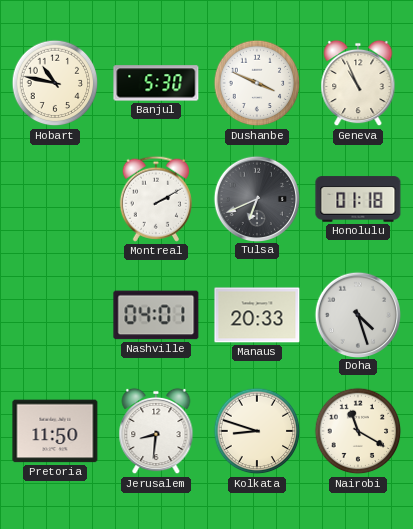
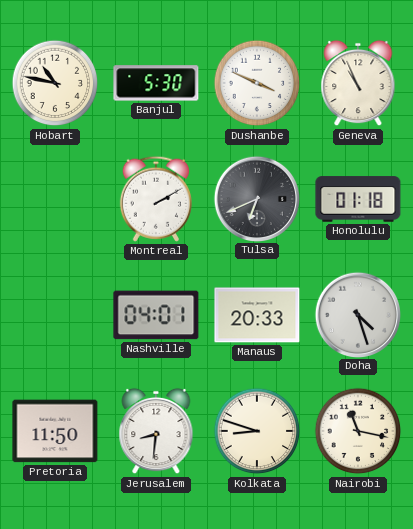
Nairobi: 11:20 -> 11:17 (358, 431)
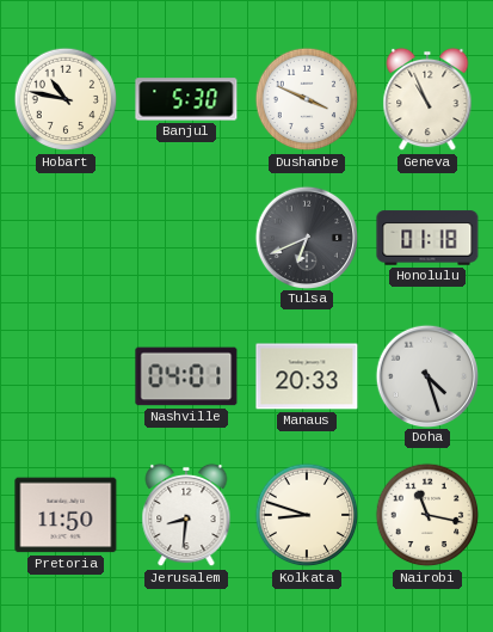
Montreal: 2:10 -> none (156, 199)
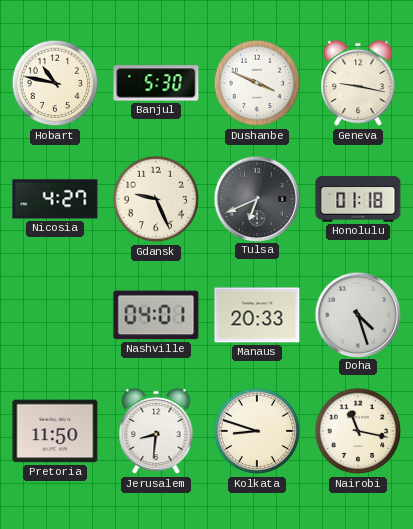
Geneva: 10:56 -> 9:17 (358, 83)
Nicosia: none -> 4:27 (55, 199)
Gdansk: none -> 9:26 (156, 199)
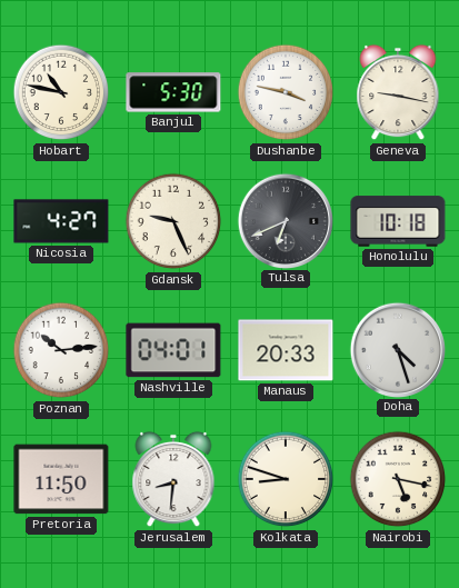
Dushanbe: 3:49 -> 3:47 (286, 92)
Honolulu: 01:18 -> 10:18 (398, 221)
Poznan: none -> 10:14 (61, 350)
Nairobi: 11:17 -> 5:17 (398, 479)
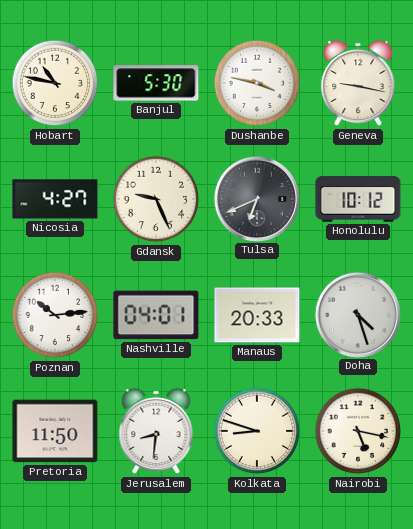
Honolulu: 10:18 -> 10:12 (358, 199)
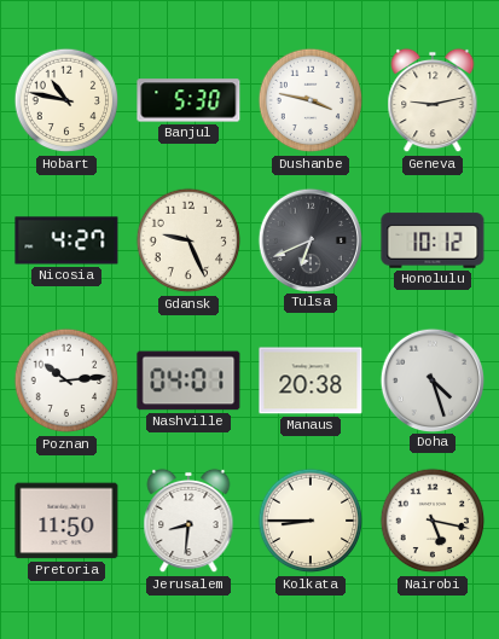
Geneva: 9:17 -> 9:13 (433, 100)
Manaus: 20:33 -> 20:38 (311, 381)
Kolkata: 8:48 -> 8:45 (311, 521)
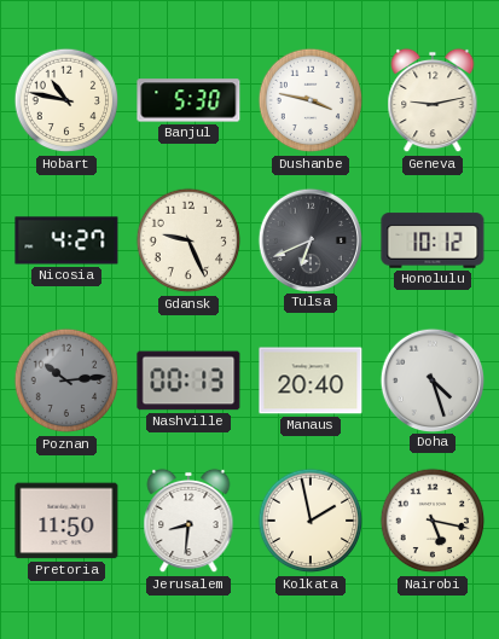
Poznan dial: white -> grey (66, 381)
Nashville: 04:01 -> 00:13 (188, 381)
Manaus: 20:38 -> 20:40 (311, 381)
Kolkata: 8:45 -> 1:58 (311, 521)
